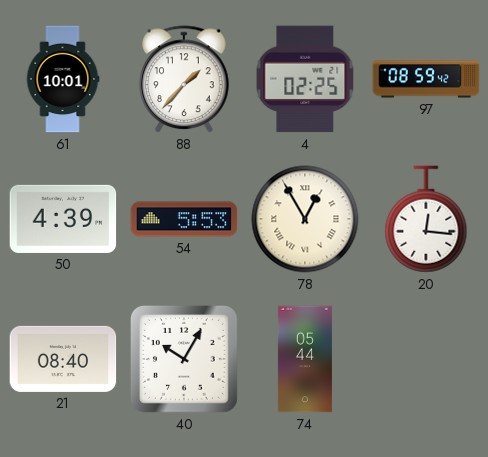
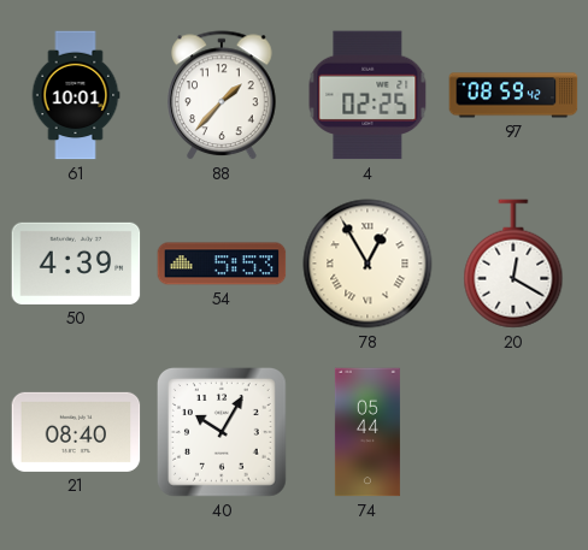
20: 12:16 -> 12:20 (513, 264)
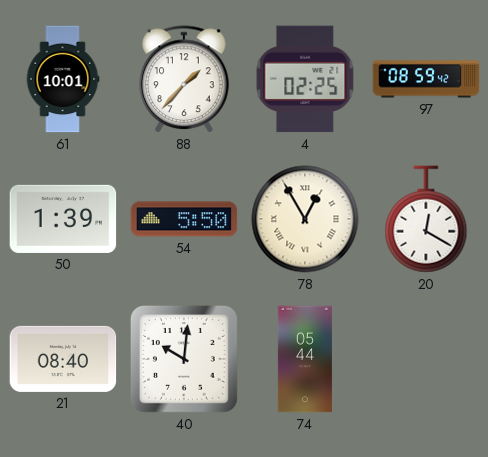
50: 4:39 -> 1:39 (63, 219)
54: 5:53 -> 5:50 (184, 219)
40: 10:05 -> 10:01 (184, 359)
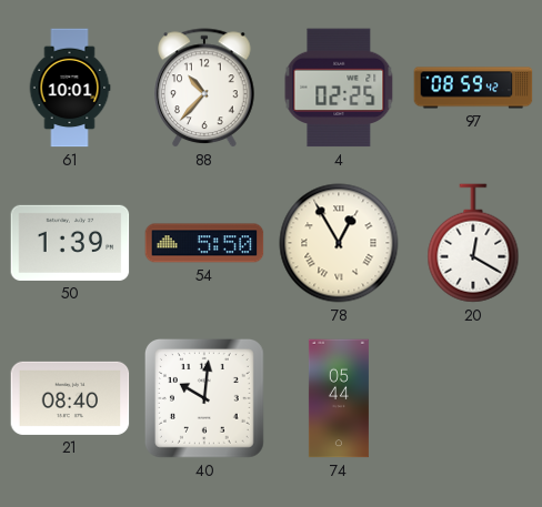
88: 1:37 -> 10:37 (204, 88)
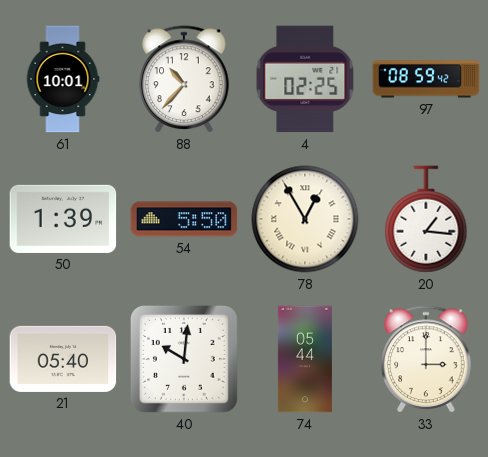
20: 12:20 -> 1:16 (426, 219)
21: 08:40 -> 05:40 (63, 359)
33: none -> 3:00 (426, 359)
